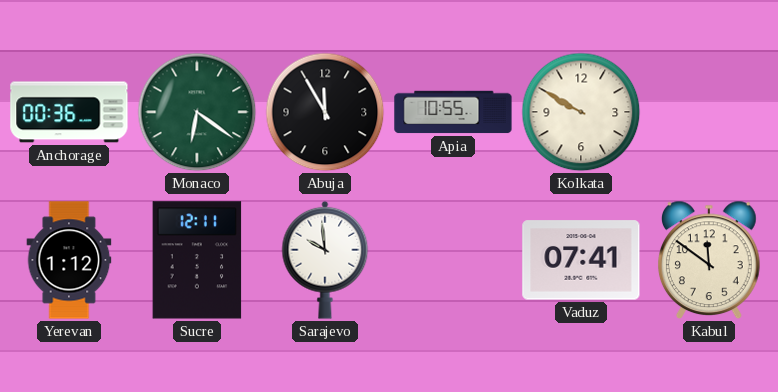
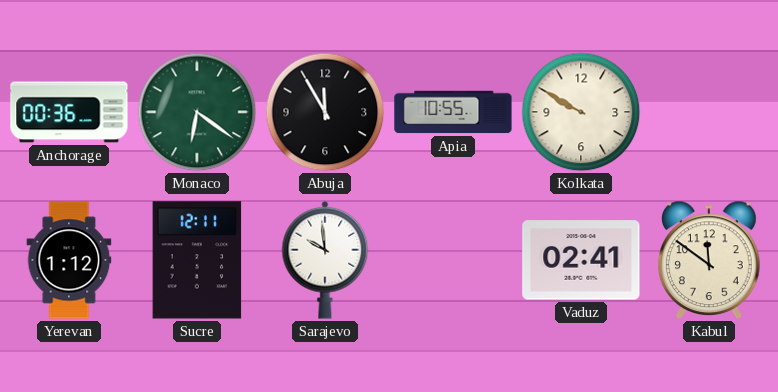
Vaduz: 07:41 -> 02:41 (581, 260)
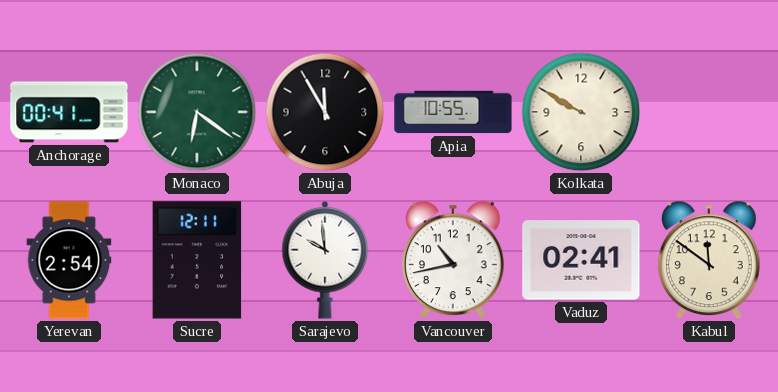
Anchorage: 00:36 -> 00:41 (69, 112)
Yerevan: 1:12 -> 2:54 (69, 260)
Vancouver: none -> 10:43 (454, 260)
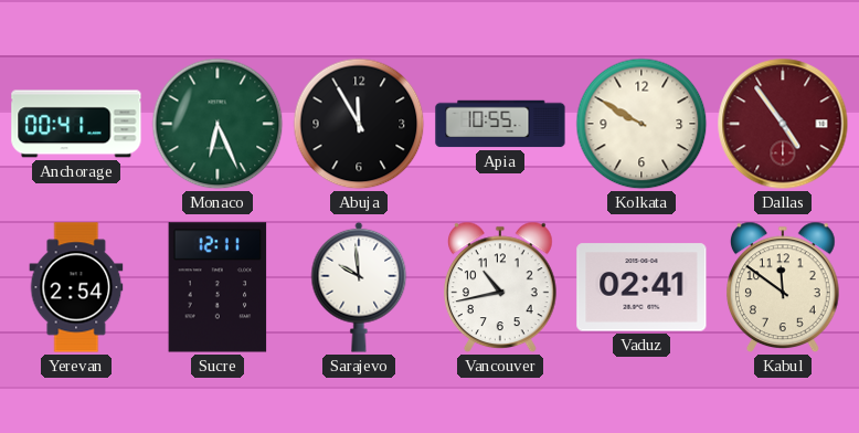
Monaco: 6:21 -> 6:26 (218, 124)
Dallas: none -> 4:54 (783, 124)
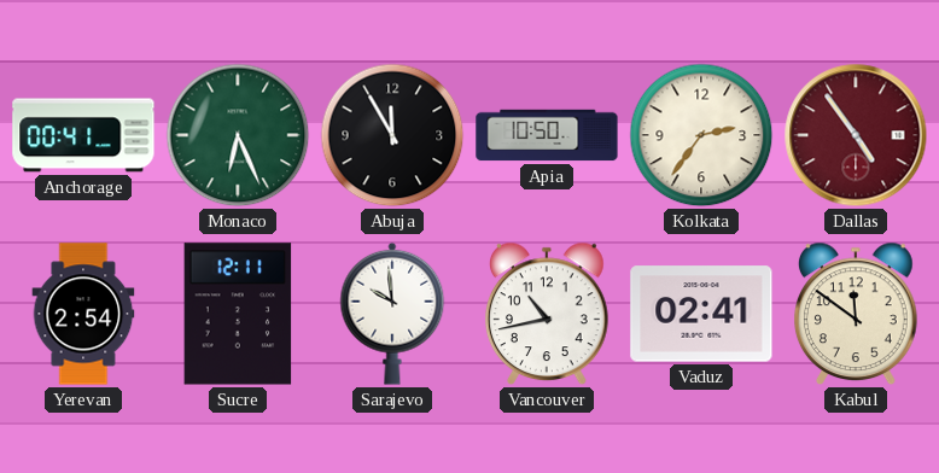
Apia: 10:55 -> 10:50 (547, 135)
Kolkata: 9:50 -> 2:36 (701, 135)
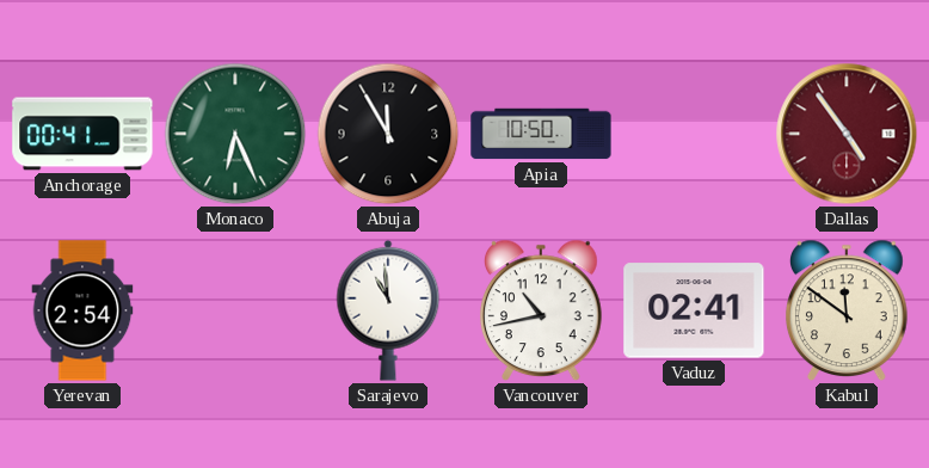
Kolkata: 2:36 -> none (701, 135)
Sucre: 12:11 -> none (238, 314)
Sarajevo: 9:59 -> 10:59 (388, 310)
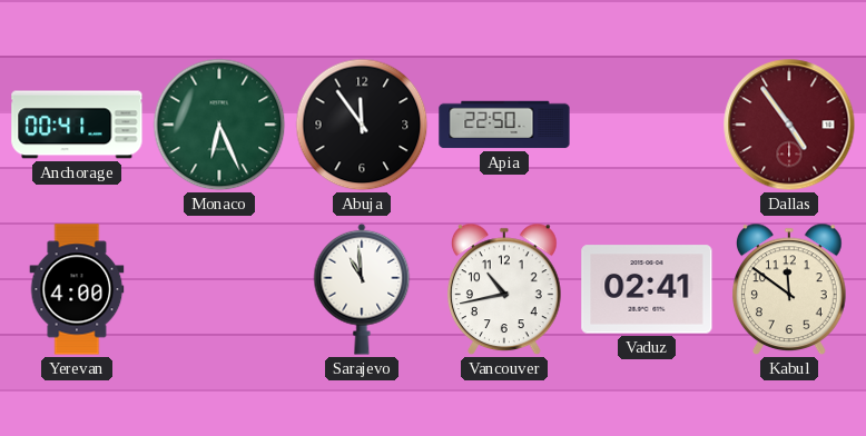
Abuja: 11:55 -> 11:54 (362, 125)
Apia: 10:50 -> 22:50 (504, 125)
Yerevan: 2:54 -> 4:00 (77, 289)
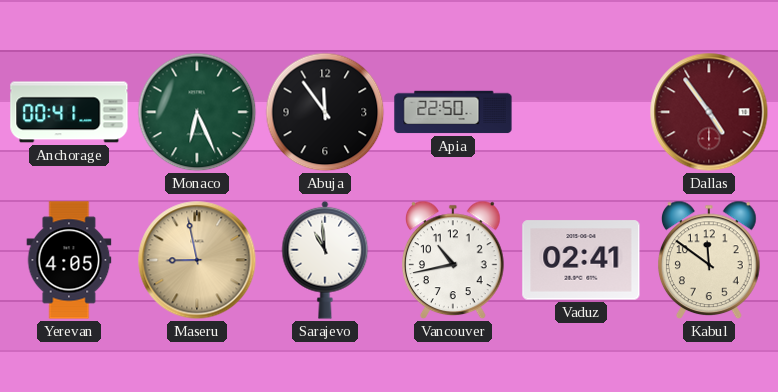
Yerevan: 4:00 -> 4:05 (69, 260)
Maseru: none -> 8:58 (197, 260)
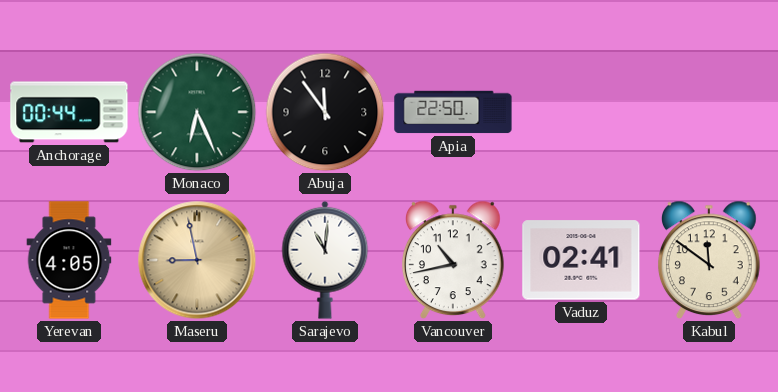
Anchorage: 00:41 -> 00:44 (69, 112)
Dallas: 4:54 -> none (709, 112)
Sarajevo: 10:59 -> 11:01 (325, 260)
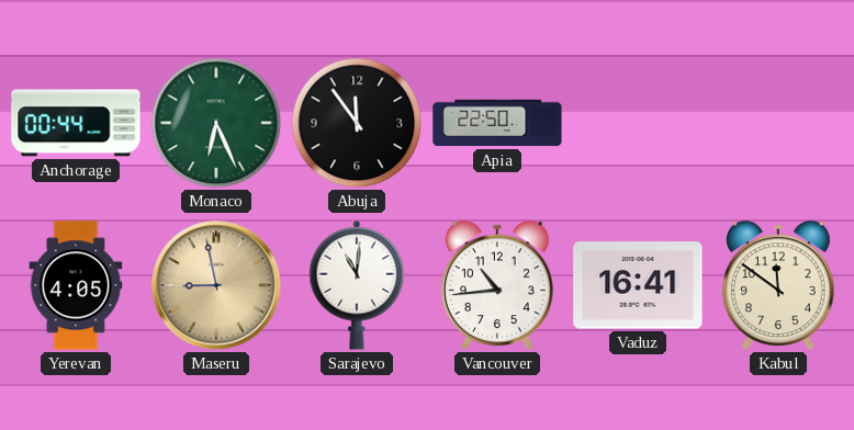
Vancouver: 10:43 -> 10:44 (498, 285)
Vaduz: 02:41 -> 16:41 (638, 285)
